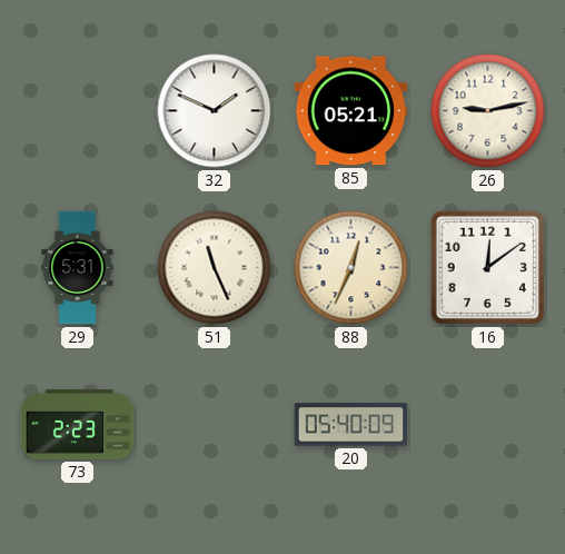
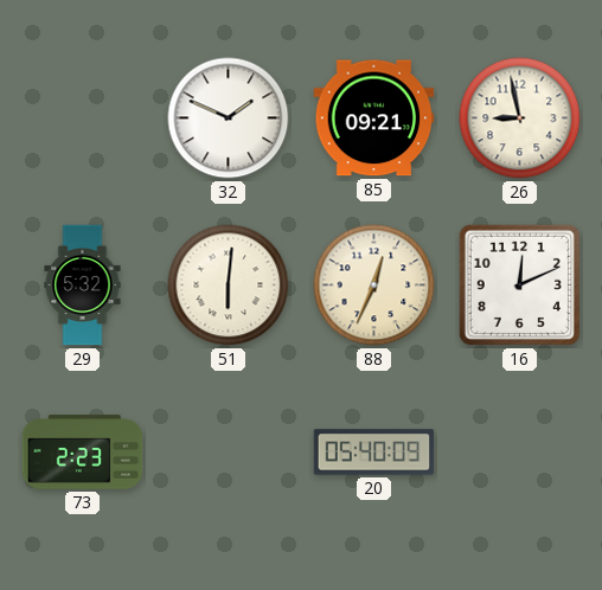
85: 05:21 -> 09:21 (374, 118)
26: 9:13 -> 8:58 (520, 118)
29: 5:31 -> 5:32 (83, 286)
51: 11:26 -> 6:01 (229, 286)
16: 12:09 -> 12:11 (519, 284)
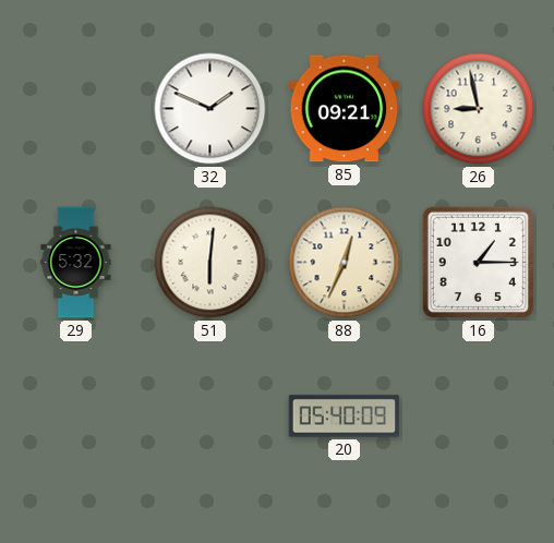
16: 12:11 -> 1:15 (478, 262)
73: 2:23 -> none (83, 453)
